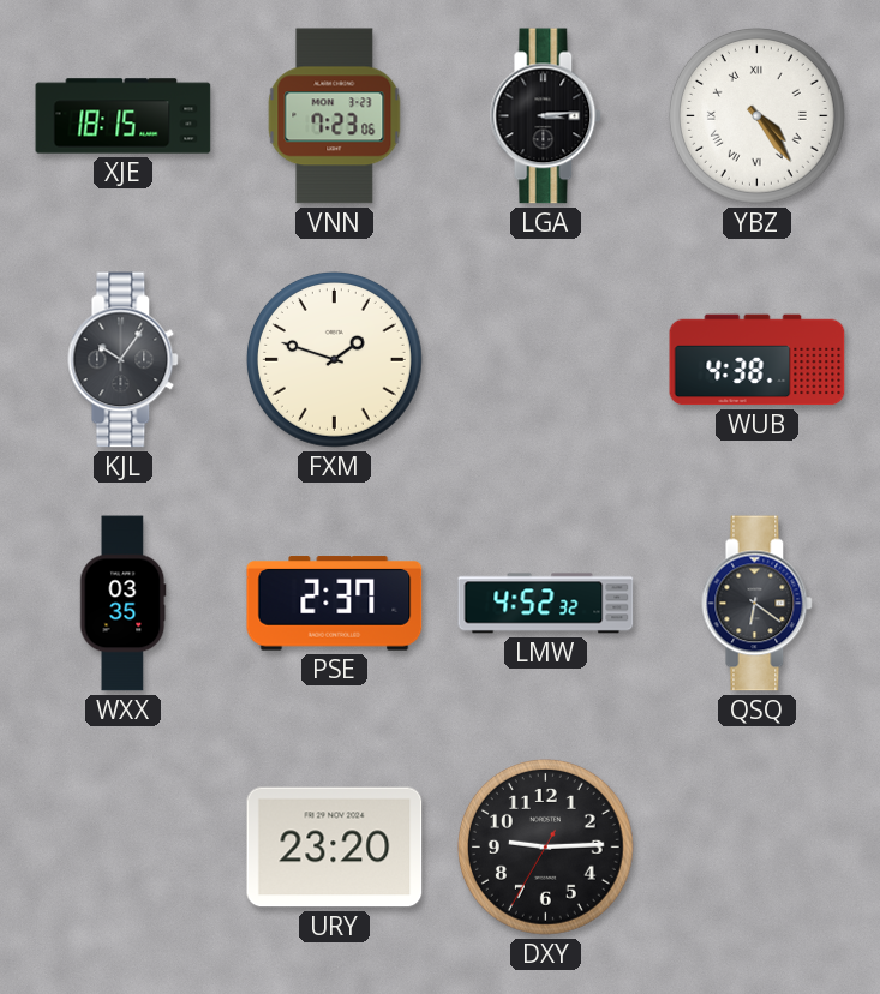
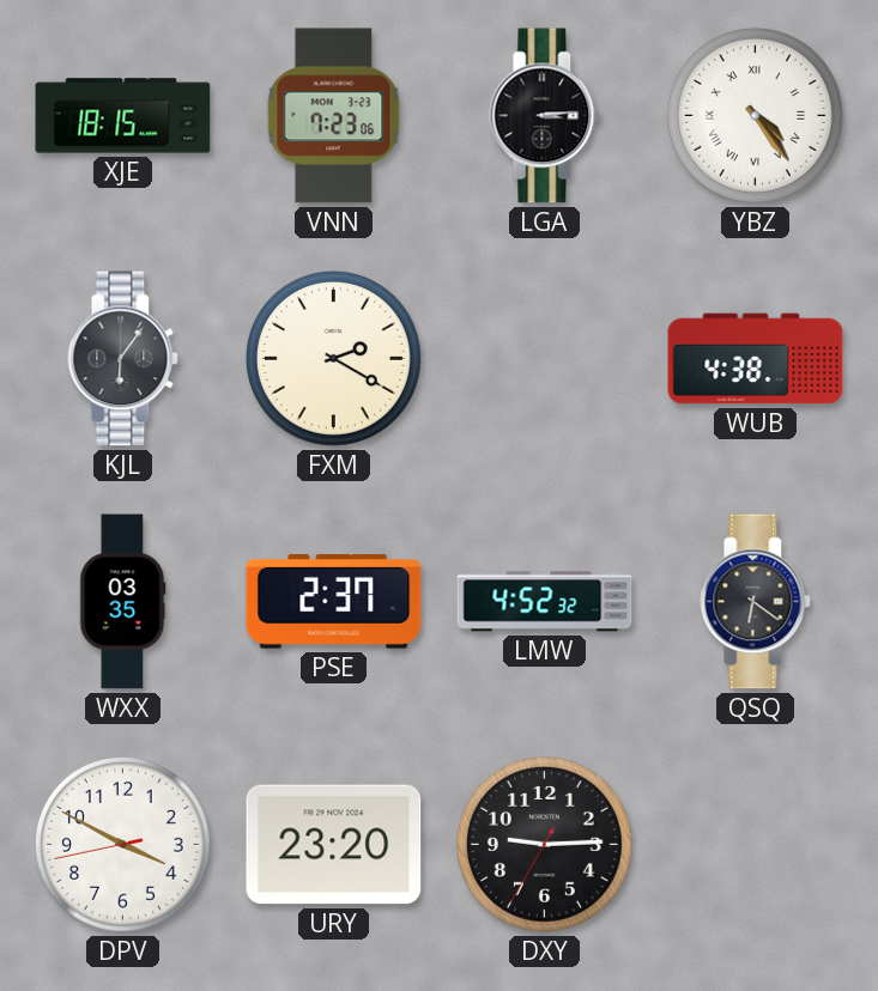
KJL: 10:06 -> 6:06 (123, 359)
FXM: 1:48 -> 2:20 (333, 358)
DPV: none -> 3:49 (122, 844)
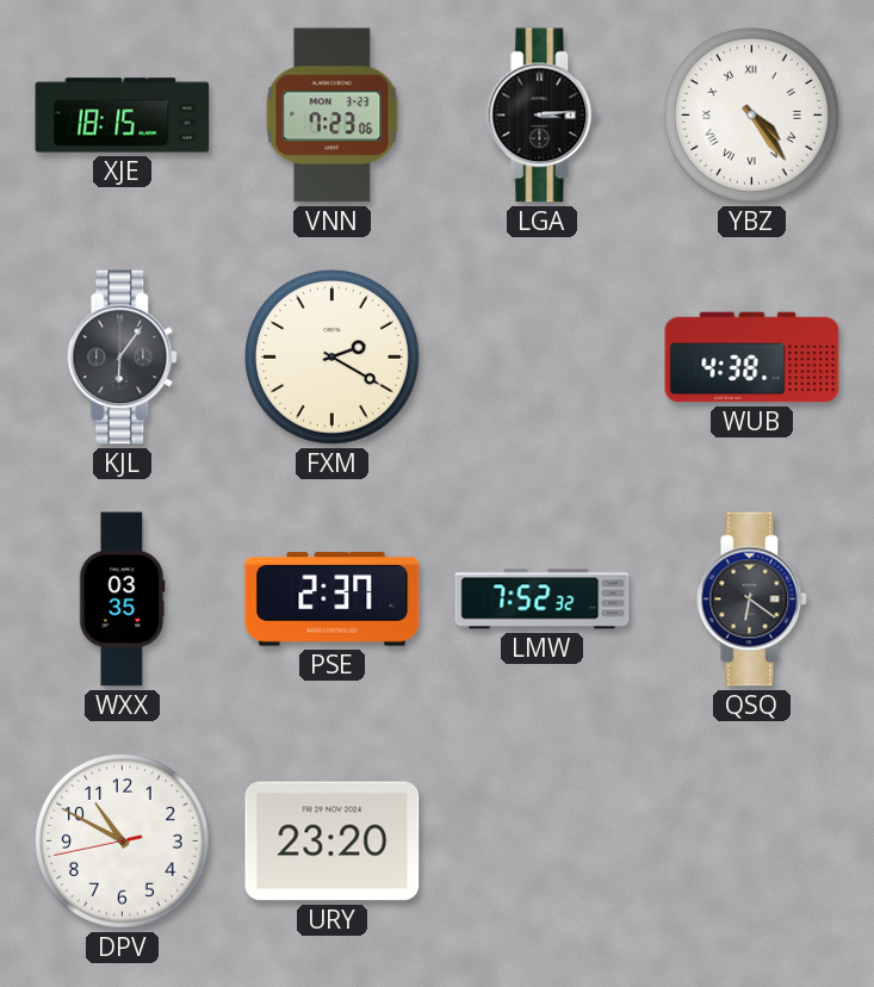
LMW: 4:52 -> 7:52 (543, 600)
DPV: 3:49 -> 10:49 (122, 840)
DXY: 9:14 -> none (544, 844)
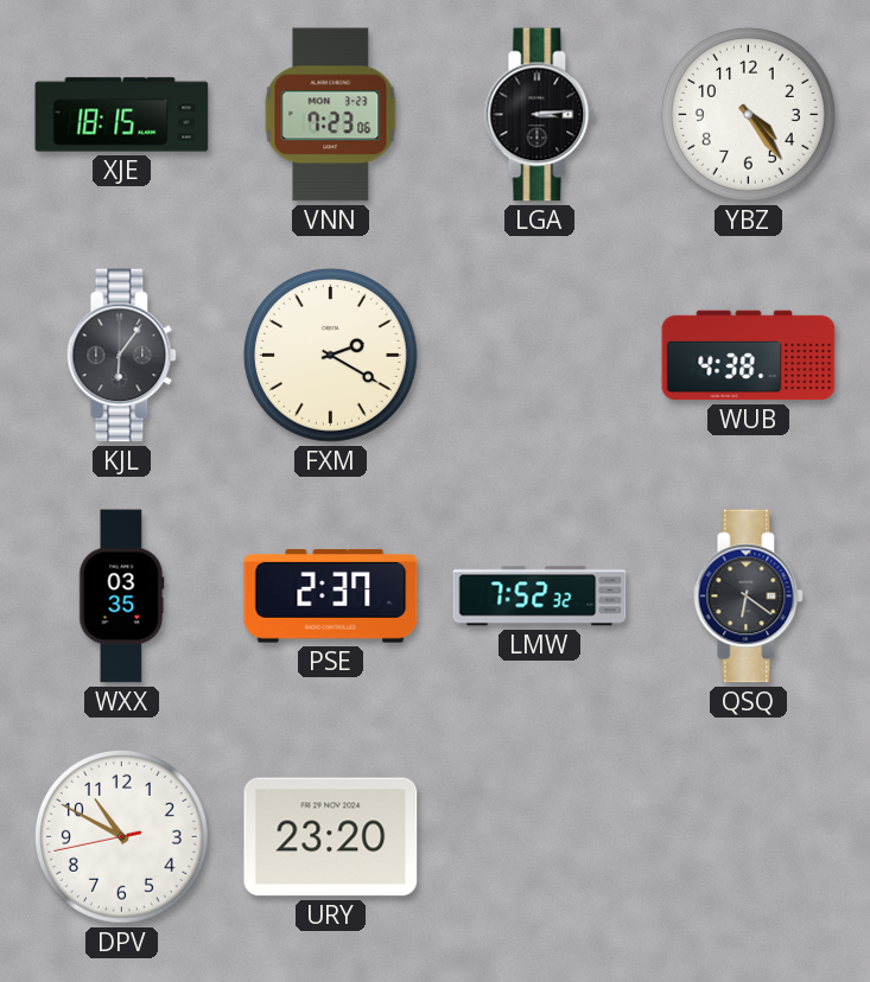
YBZ numerals: Roman -> Arabic (748, 114)
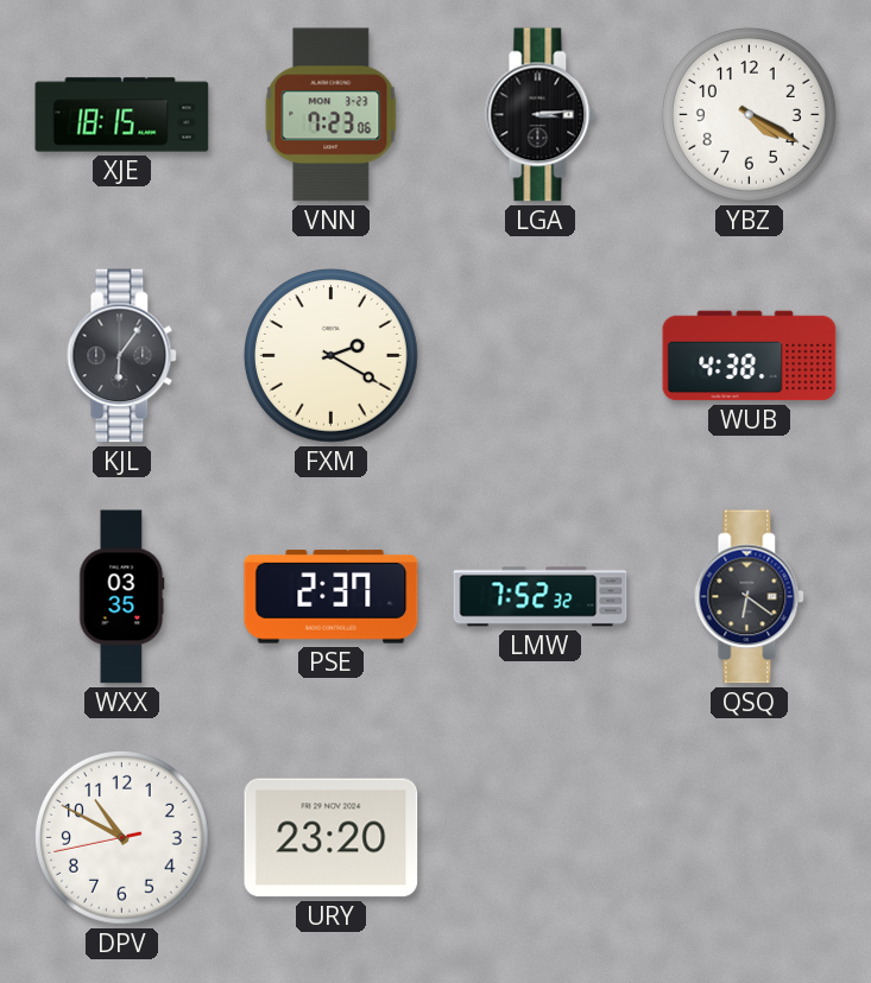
YBZ: 4:24 -> 4:20 (749, 114)
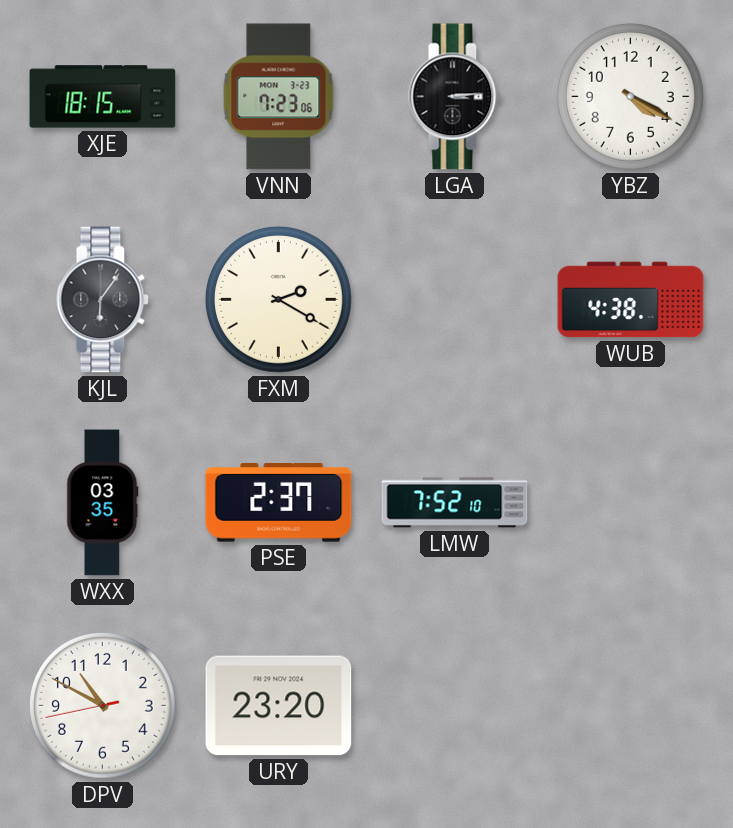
LMW: 7:52:32 -> 7:52:10 (455, 503)
QSQ: 6:21 -> none (750, 597)
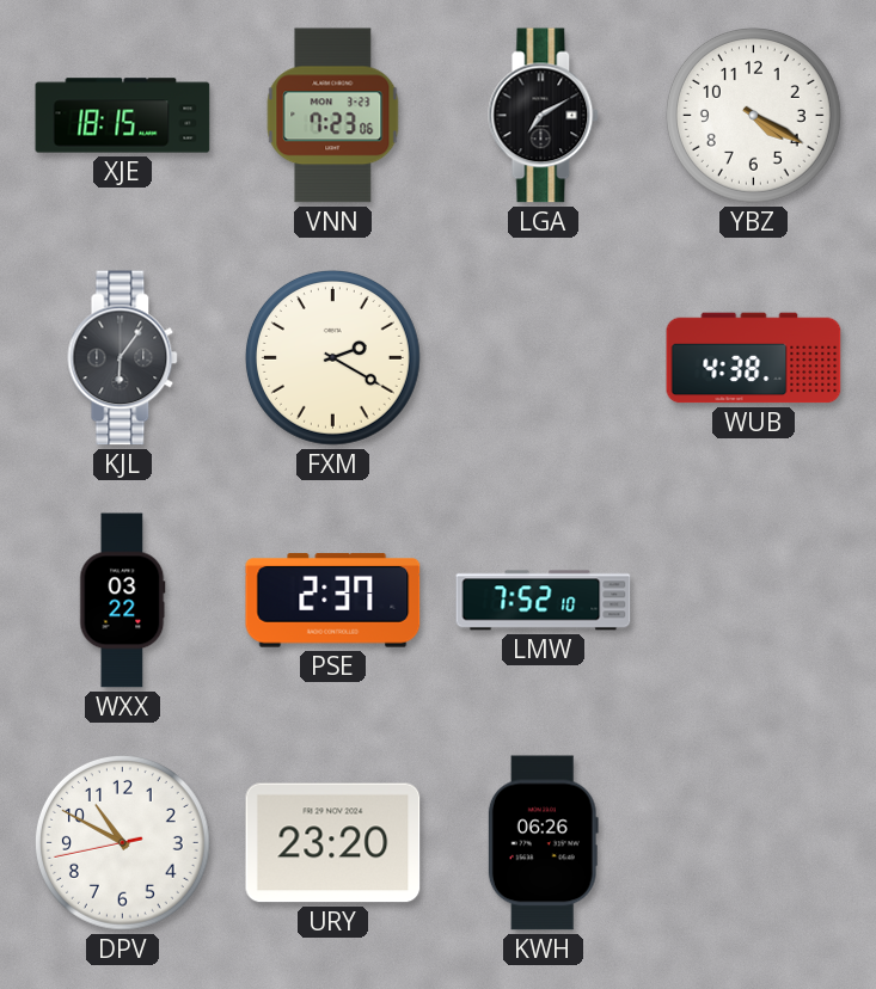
LGA: 3:14 -> 7:10 (544, 116)
WXX: 03:35 -> 03:22 (123, 601)
KWH: none -> 06:26 (543, 843)
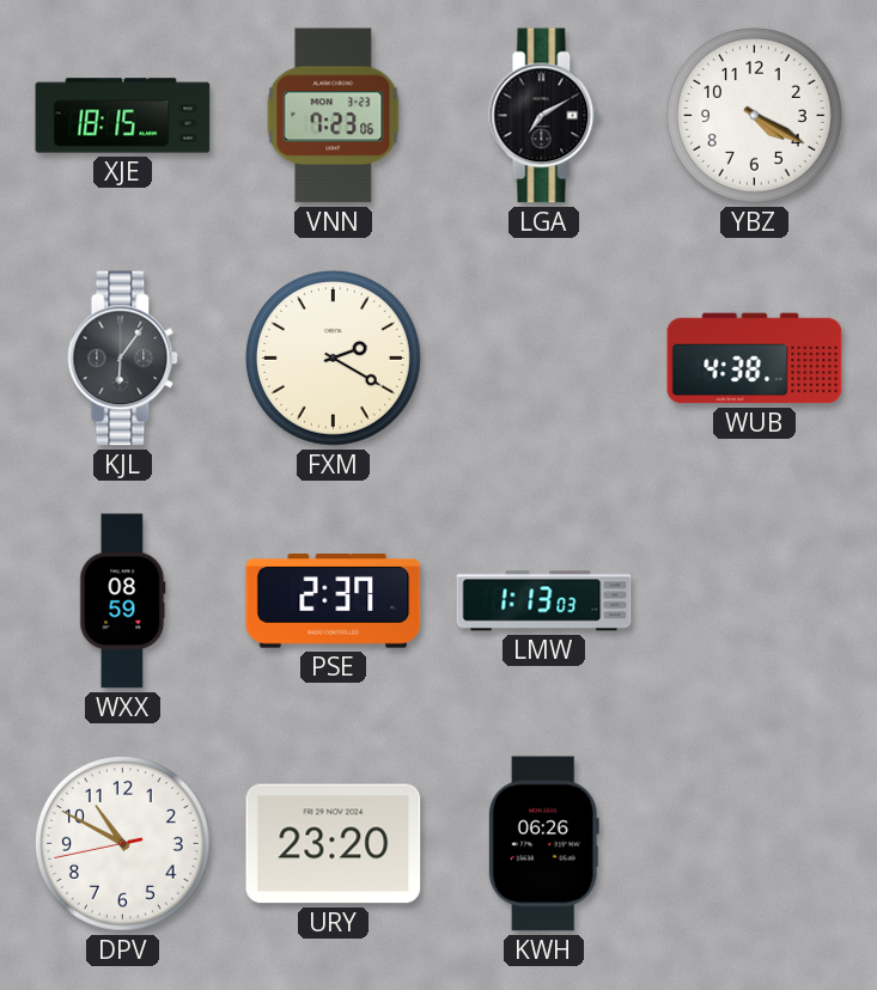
WXX: 03:22 -> 08:59 (123, 601)
LMW: 7:52 -> 1:13 (544, 601)
